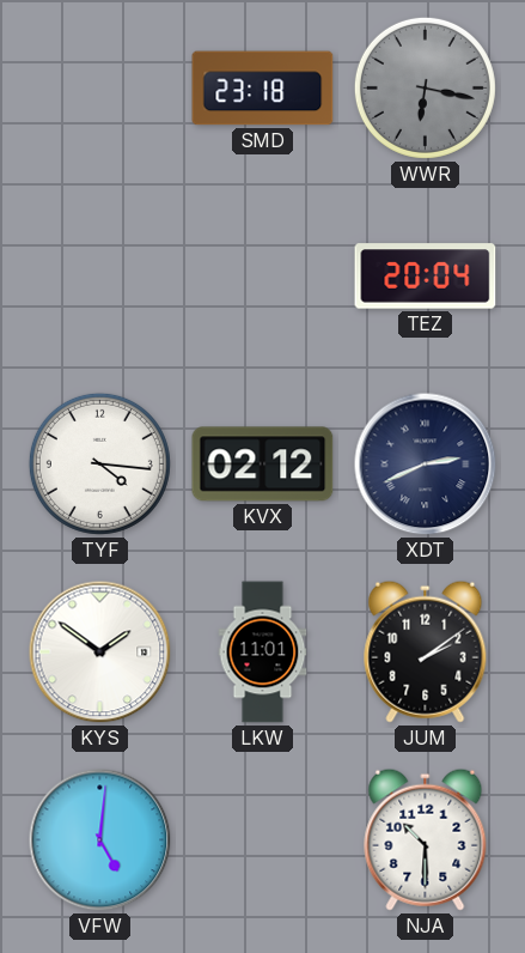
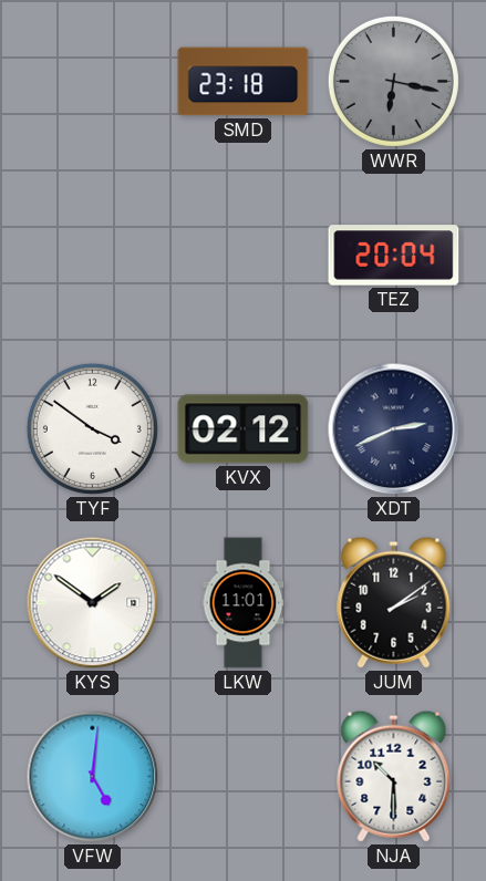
TYF: 4:16 -> 3:51 (92, 428)
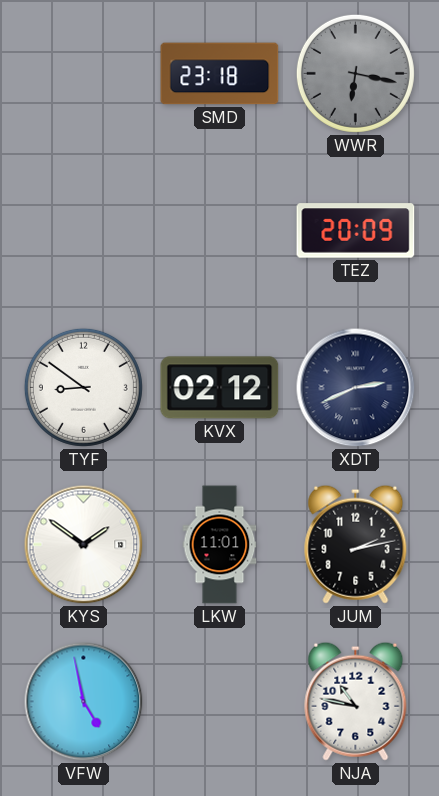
TEZ: 20:04 -> 20:09 (356, 231)
TYF: 3:51 -> 8:51 (83, 387)
JUM: 2:09 -> 2:13 (356, 544)
VFW: 5:01 -> 4:58 (84, 702)
NJA: 10:30 -> 10:47 (356, 701)
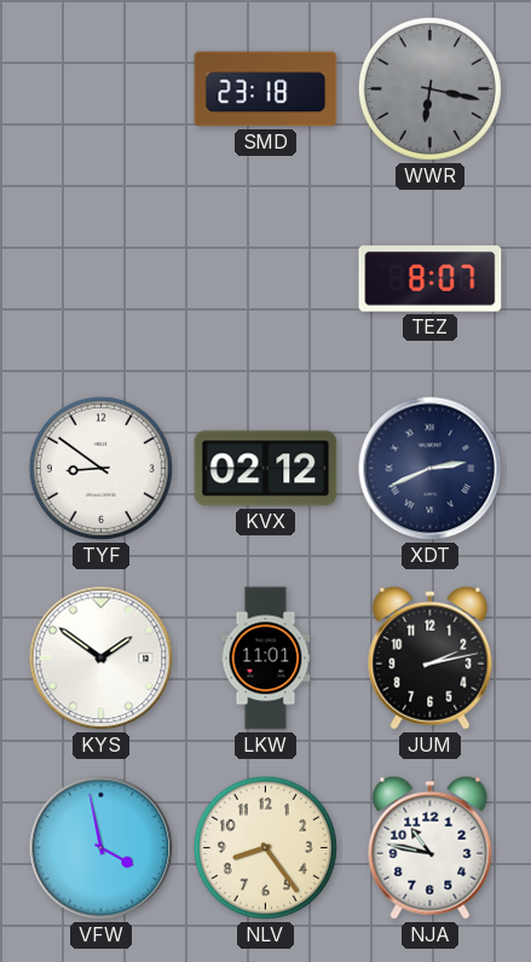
TEZ: 20:09 -> 8:07 (431, 279)
VFW: 4:58 -> 3:58 (102, 848)
NLV: none -> 8:24 (265, 847)
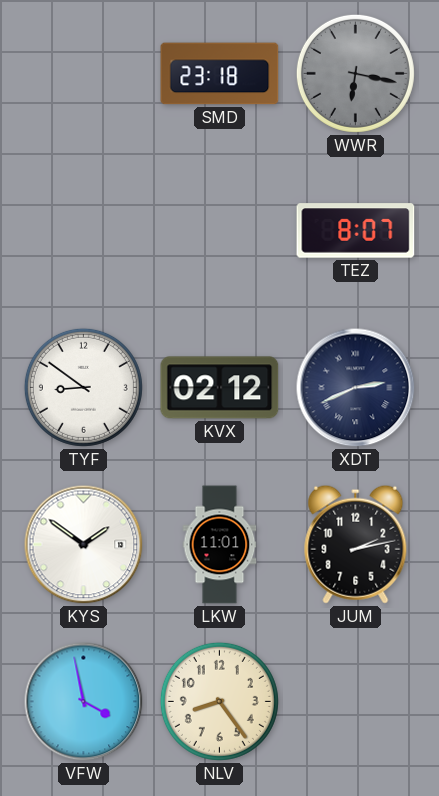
NJA: 10:47 -> none (431, 847)
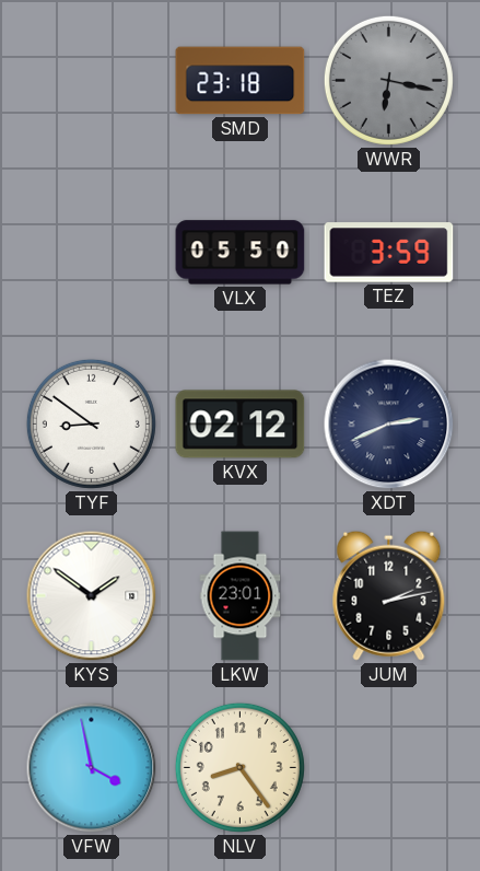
VLX: none -> 05:50 (241, 253)
TEZ: 8:07 -> 3:59 (389, 253)
LKW: 11:01 -> 23:01 (241, 596)
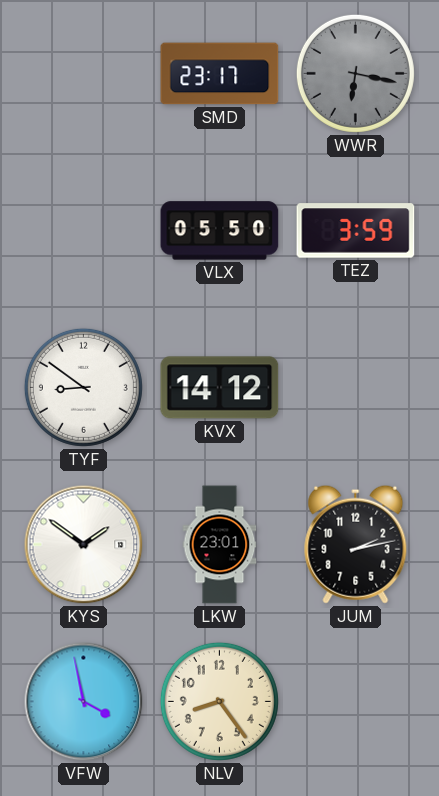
SMD: 23:18 -> 23:17 (220, 74)
KVX: 02:12 -> 14:12 (220, 388)
XDT: 2:41 -> none (389, 425)
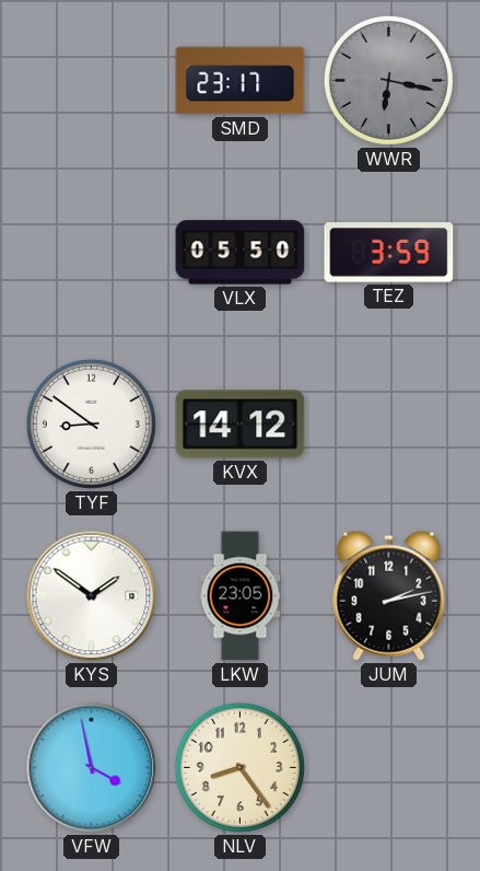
LKW: 23:01 -> 23:05 (241, 596)
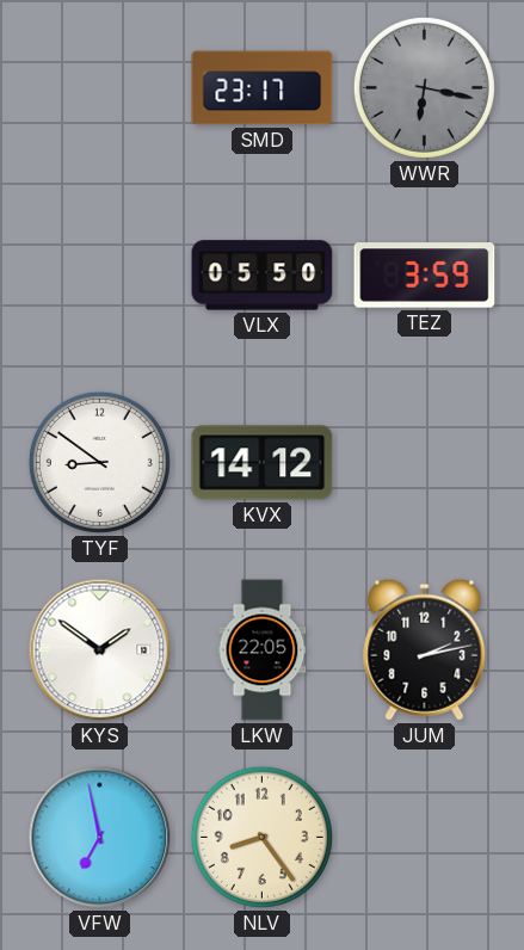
LKW: 23:05 -> 22:05 (263, 650)
VFW: 3:58 -> 6:58 (100, 838)
